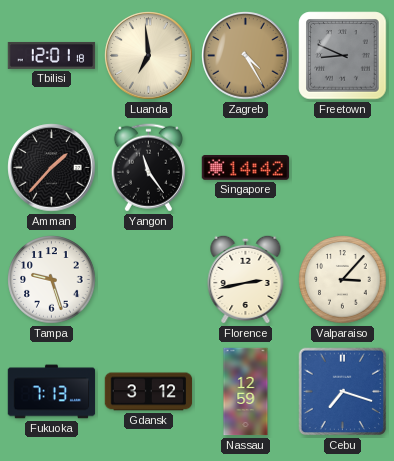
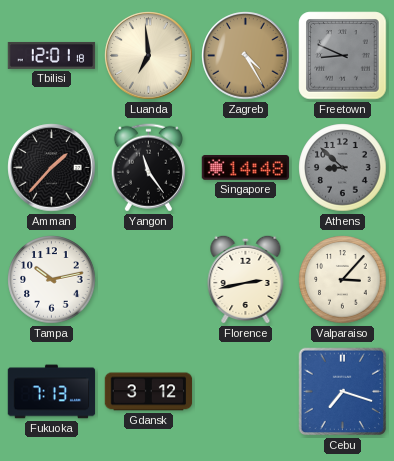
Singapore: 14:42 -> 14:48 (246, 168)
Athens: none -> 8:52 (343, 168)
Tampa: 9:27 -> 10:13 (52, 280)
Nassau: 12:59 -> none (246, 392)
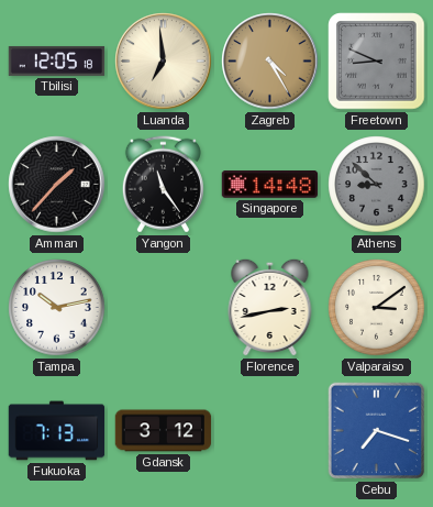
Tbilisi: 12:01 -> 12:05 (57, 60)
Valparaiso: 3:07 -> 3:09 (377, 308)
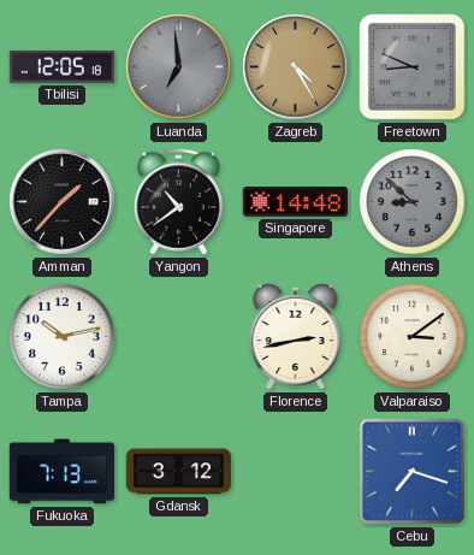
Luanda dial: cream -> grey (179, 67)
Yangon: 11:24 -> 10:39 (178, 202)
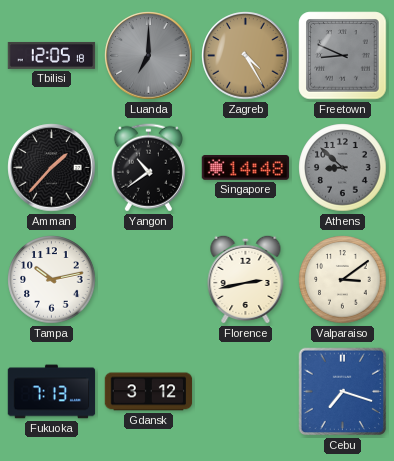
Luanda: 6:59 -> 7:00 (149, 56)
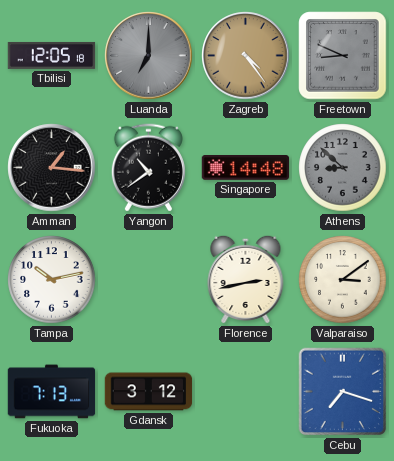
Zagreb: 4:25 -> 4:24 (246, 56)
Amman: 1:37 -> 1:16 (52, 168)
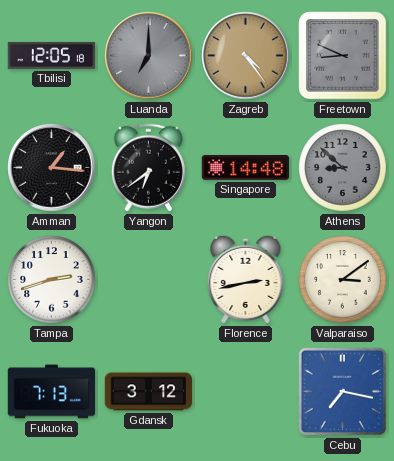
Yangon: 10:39 -> 6:39 (148, 168)
Tampa: 10:13 -> 2:42 (52, 280)
Cebu: 7:18 -> 7:17 (343, 392)
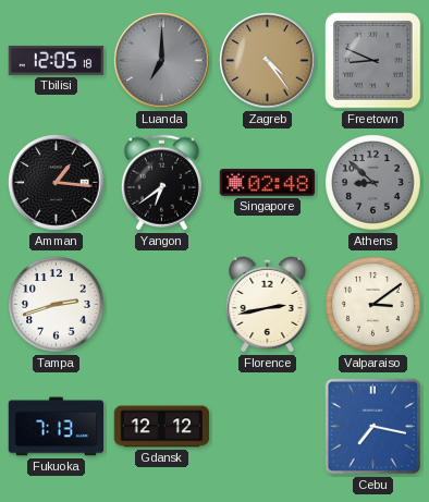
Singapore: 14:48 -> 02:48 (268, 183)
Gdansk: 3:12 -> 12:12 (162, 427)
